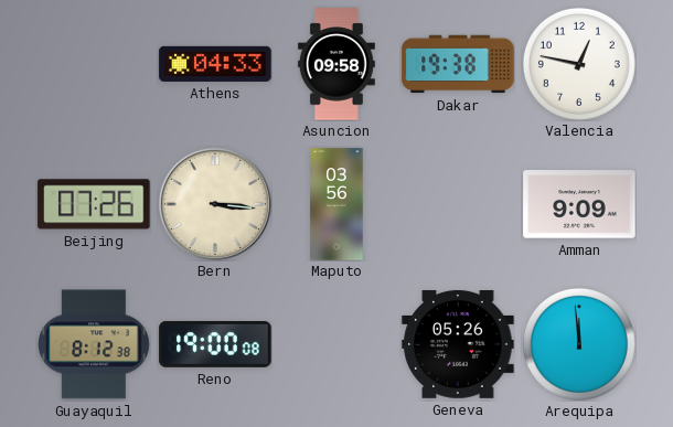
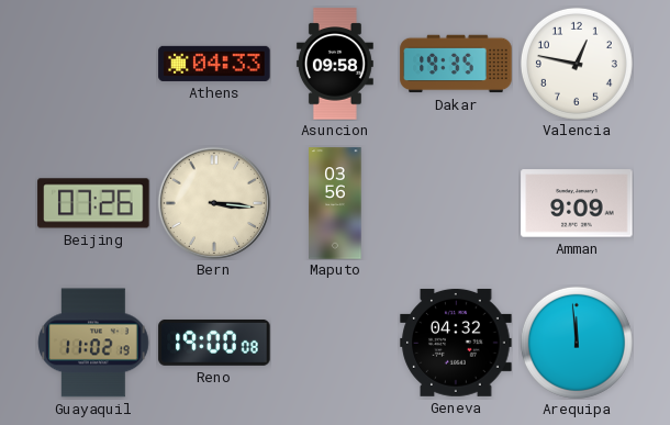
Dakar: 19:38 -> 19:35 (456, 64)
Guayaquil: 8:12 -> 11:02 (93, 343)
Geneva: 05:26 -> 04:32 (456, 343)
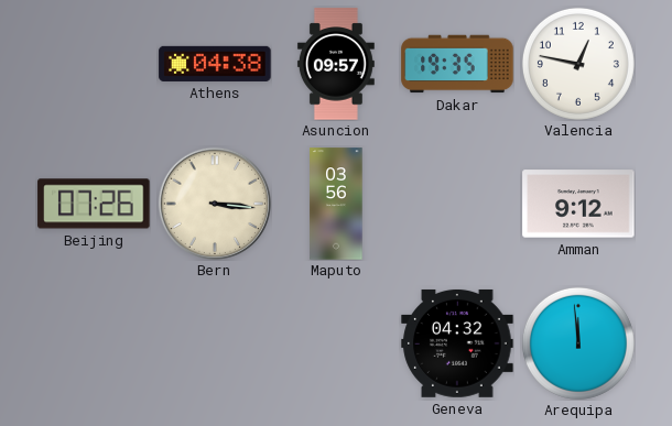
Athens: 04:33 -> 04:38 (215, 64)
Asuncion: 09:58 -> 09:57 (336, 64)
Amman: 9:09 -> 9:12 (578, 204)
Guayaquil: 11:02 -> none (93, 343)
Reno: 19:00 -> none (214, 343)
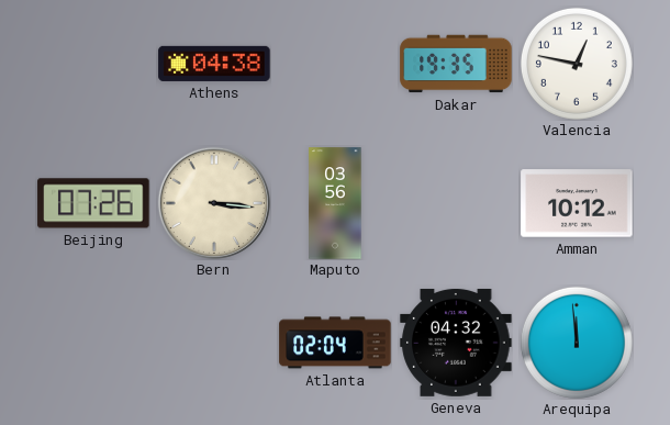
Asuncion: 09:57 -> none (336, 64)
Amman: 9:12 -> 10:12 (577, 203)
Atlanta: none -> 02:04 (335, 343)
